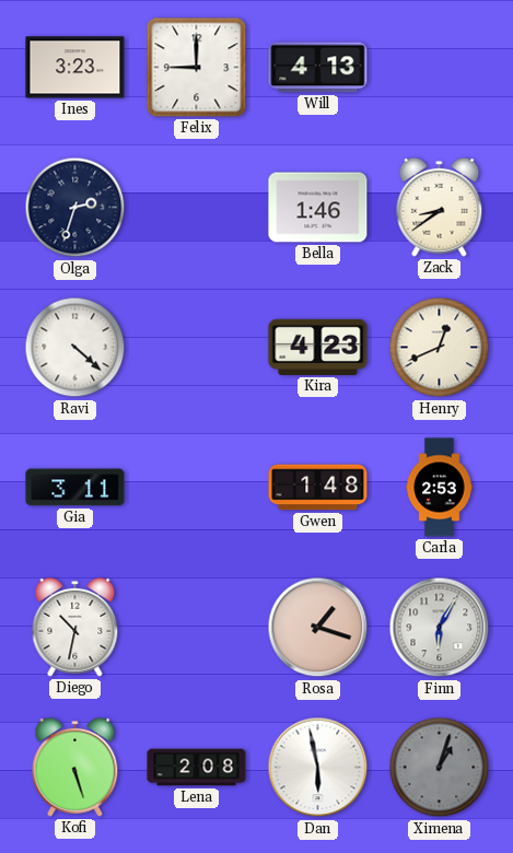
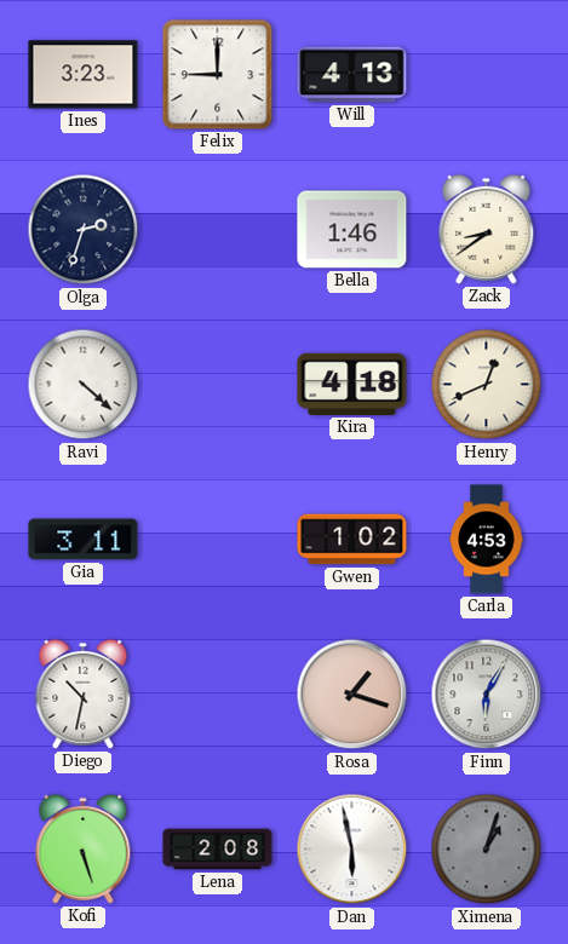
Kira: 4:23 -> 4:18 (352, 384)
Gwen: 1:48 -> 1:02 (352, 540)
Carla: 2:53 -> 4:53 (487, 540)
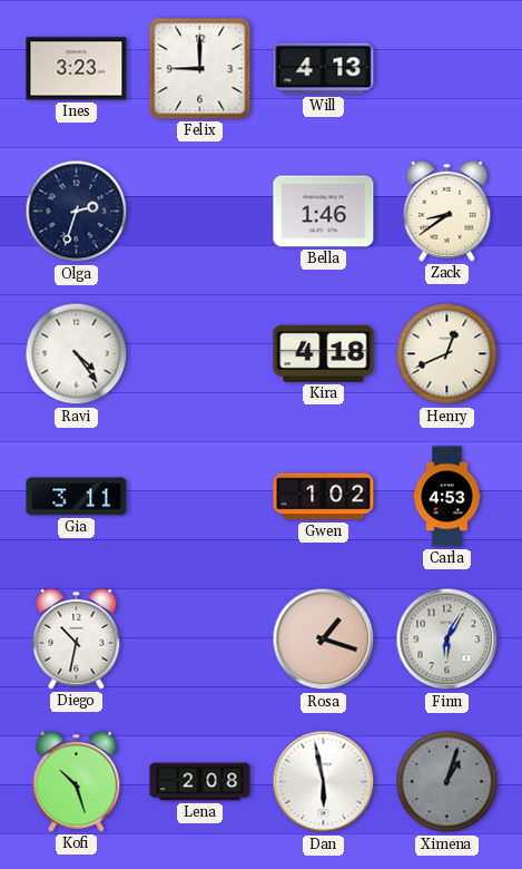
Ravi: 4:22 -> 4:24 (77, 354)
Kofi: 5:27 -> 10:27 (77, 781)
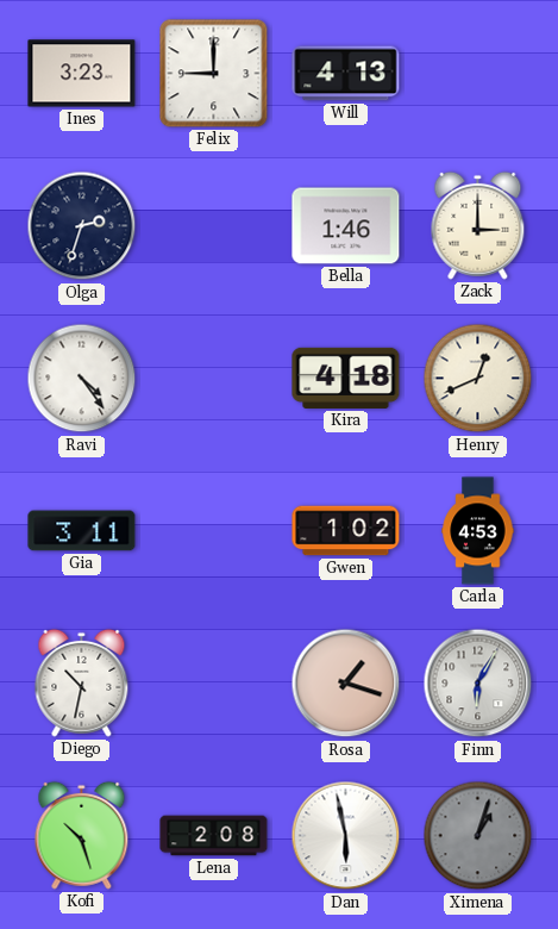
Zack: 8:39 -> 3:00 (478, 225)
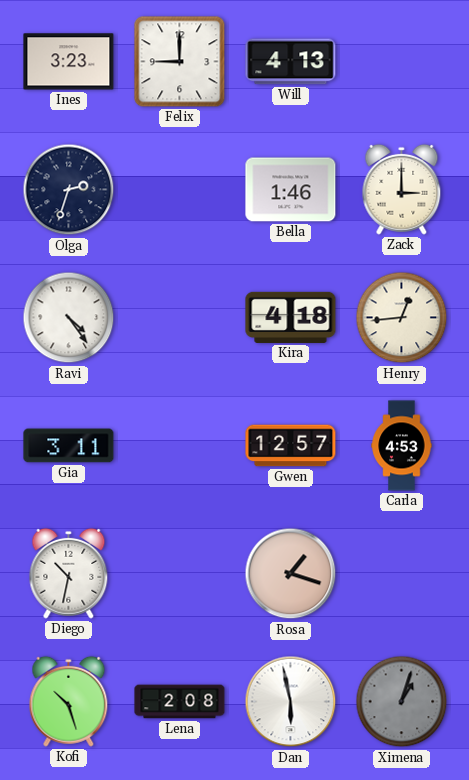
Henry: 12:41 -> 12:44 (402, 318)
Gwen: 1:02 -> 12:57 (291, 446)
Finn: 6:05 -> none (478, 684)
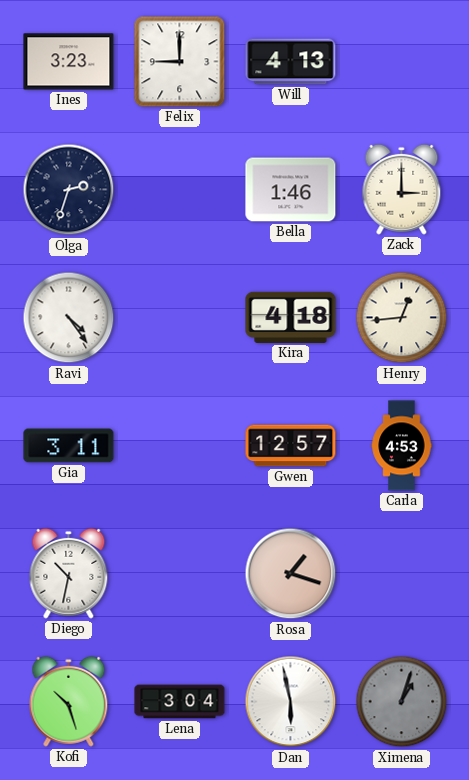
Lena: 2:08 -> 3:04 (180, 702)
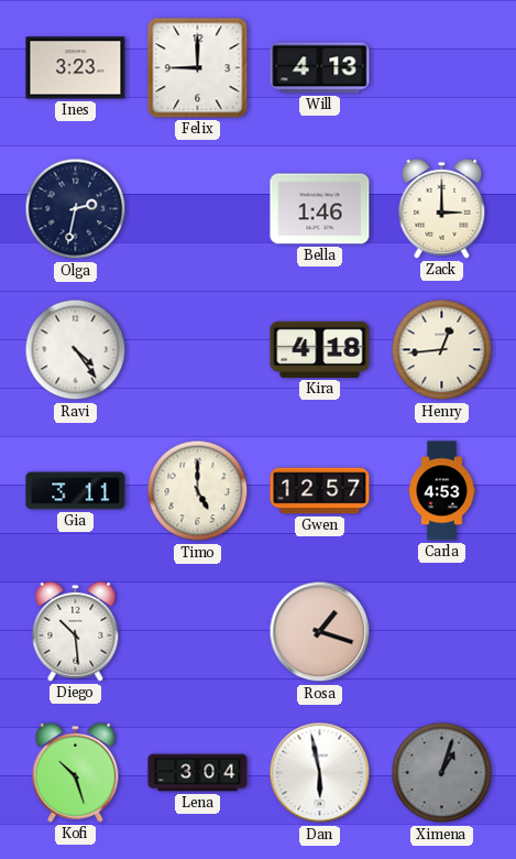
Olga: 2:33 -> 2:32 (76, 209)
Timo: none -> 5:00 (198, 491)
Diego: 10:32 -> 10:29 (76, 631)
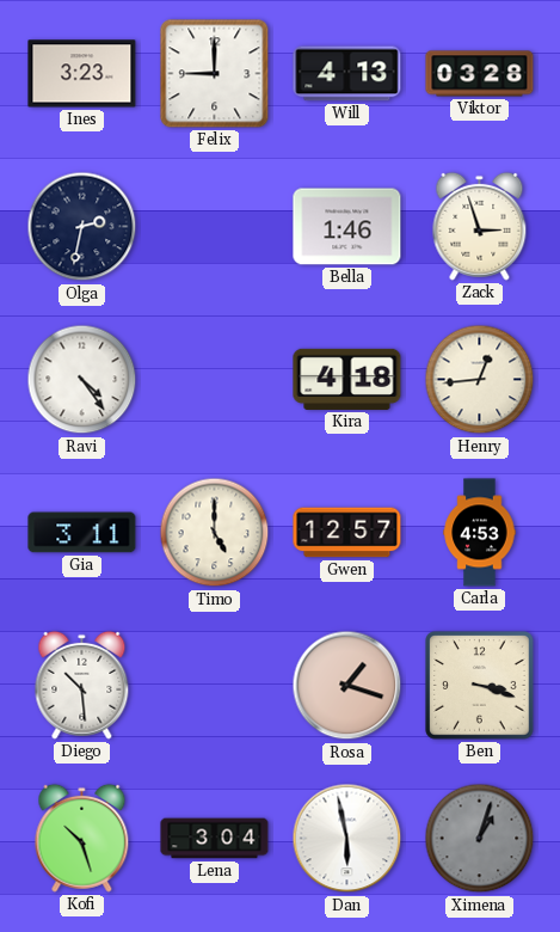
Viktor: none -> 03:28 (480, 74)
Zack: 3:00 -> 2:57 (480, 226)
Ben: none -> 3:18 (480, 686)
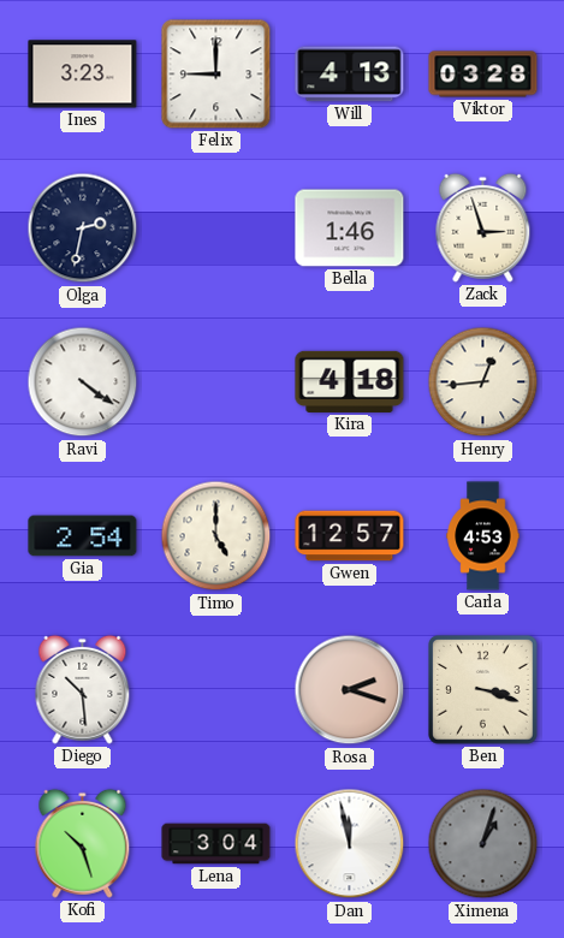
Ravi: 4:24 -> 4:21 (83, 382)
Gia: 3:11 -> 2:54 (83, 536)
Rosa: 1:18 -> 2:18 (350, 690)
Dan: 5:58 -> 11:58 (350, 844)
